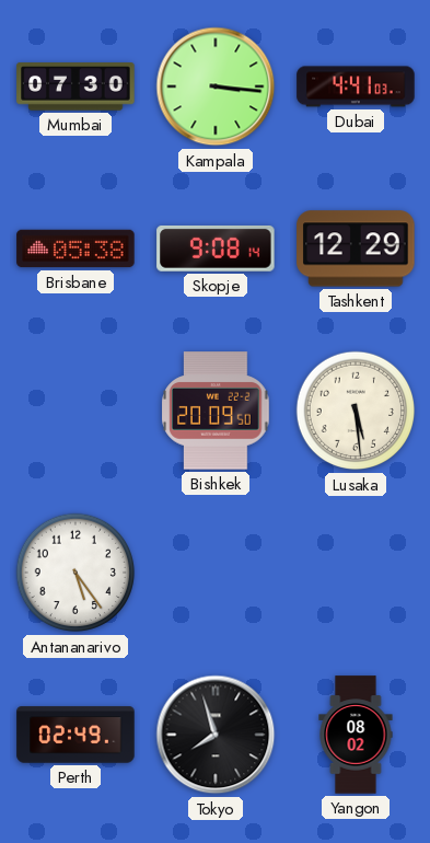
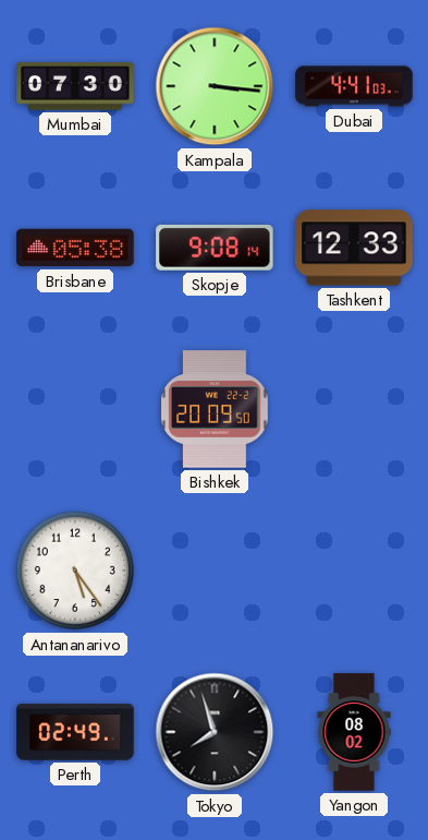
Tashkent: 12:29 -> 12:33 (354, 248)
Lusaka: 5:29 -> none (356, 411)
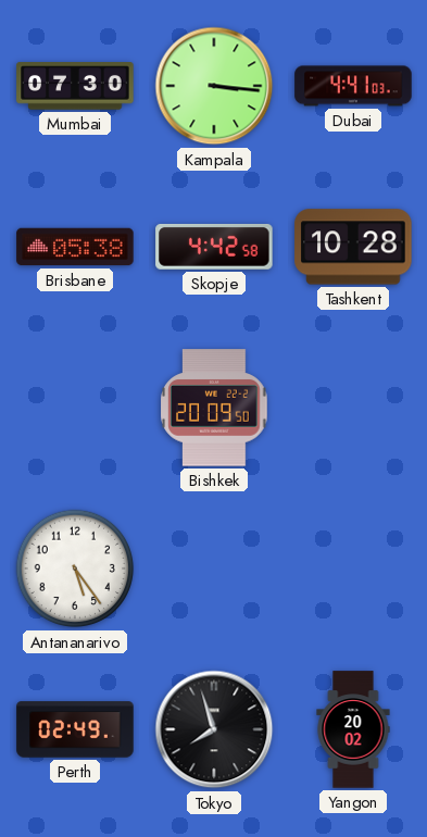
Skopje: 9:08 -> 4:42 (214, 247)
Tashkent: 12:33 -> 10:28 (353, 247)
Yangon: 08:02 -> 20:02 (353, 729)
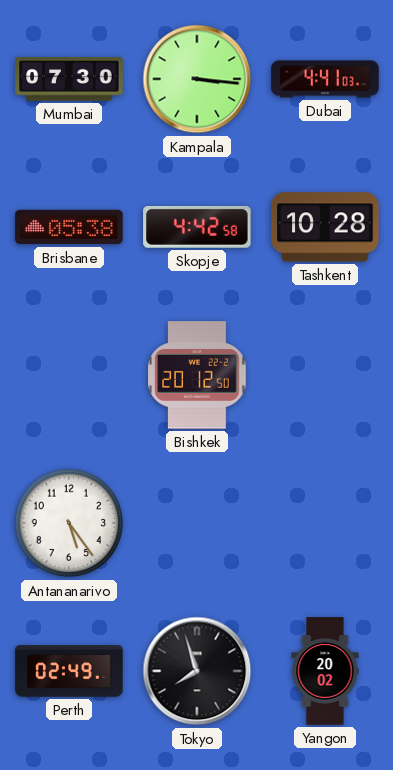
Bishkek: 20:09 -> 20:12 (197, 375)
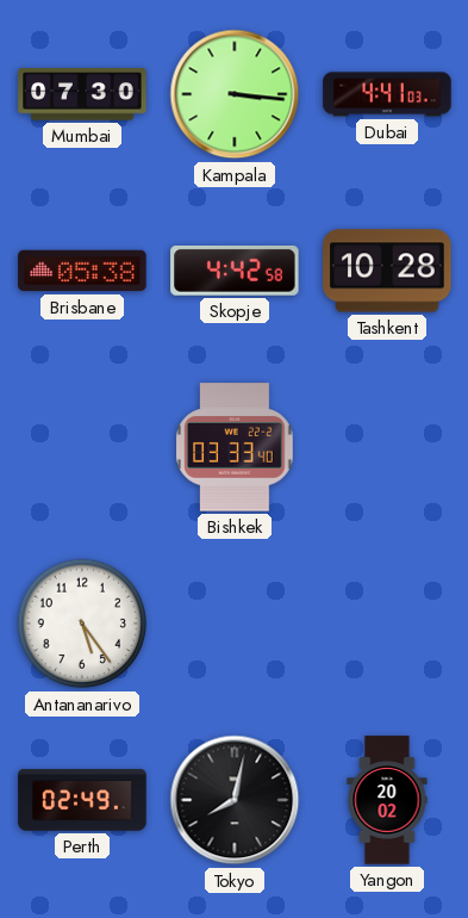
Bishkek: 20:12 -> 03:33 (235, 447)
Tokyo: 7:57 -> 8:02 (235, 800)
